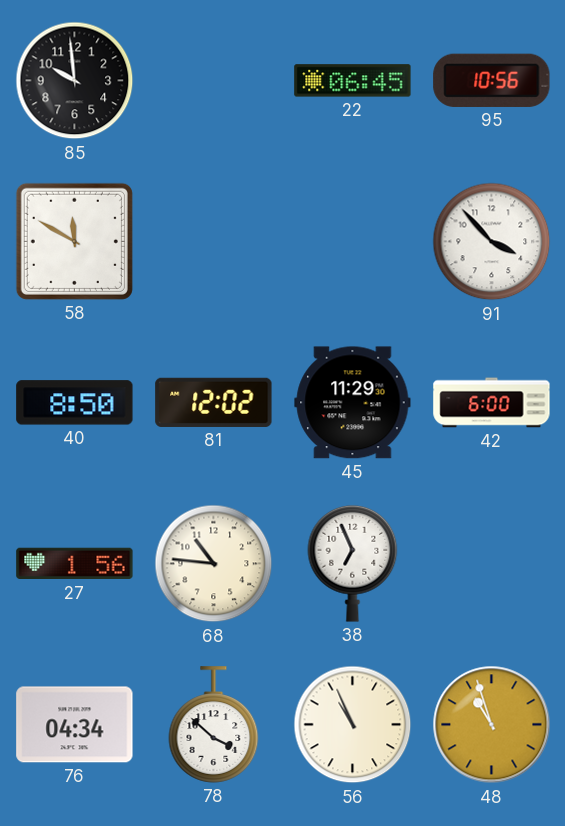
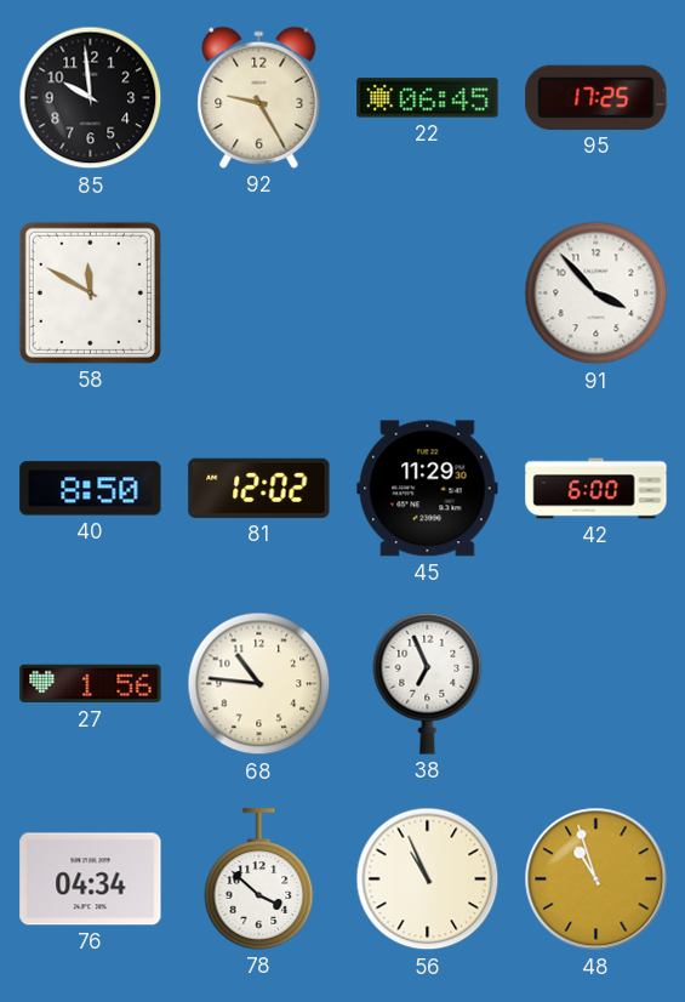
92: none -> 9:25 (259, 97)
95: 10:56 -> 17:25 (596, 97)
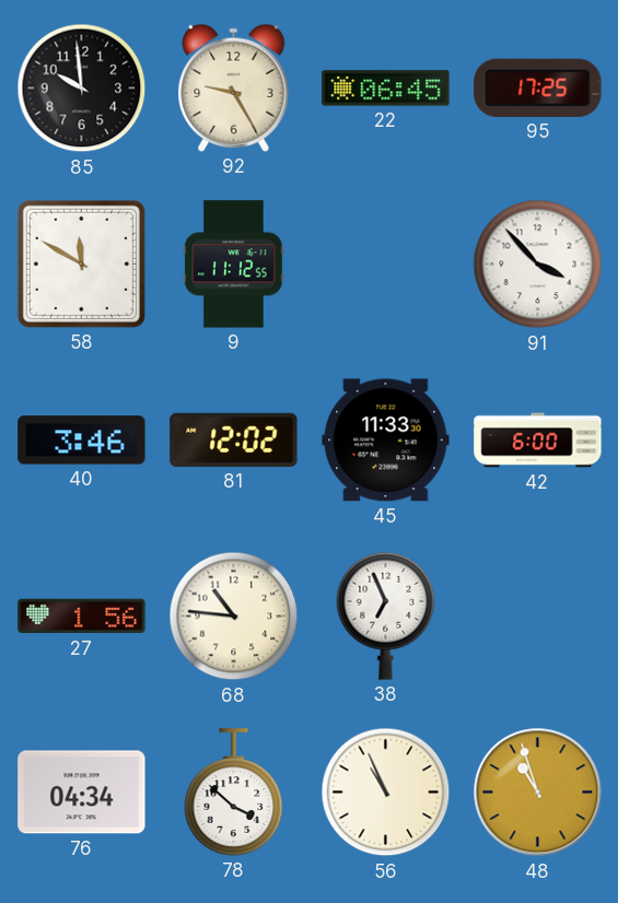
9: none -> 11:12 (234, 265)
40: 8:50 -> 3:46 (82, 441)
45: 11:29 -> 11:33 (386, 441)
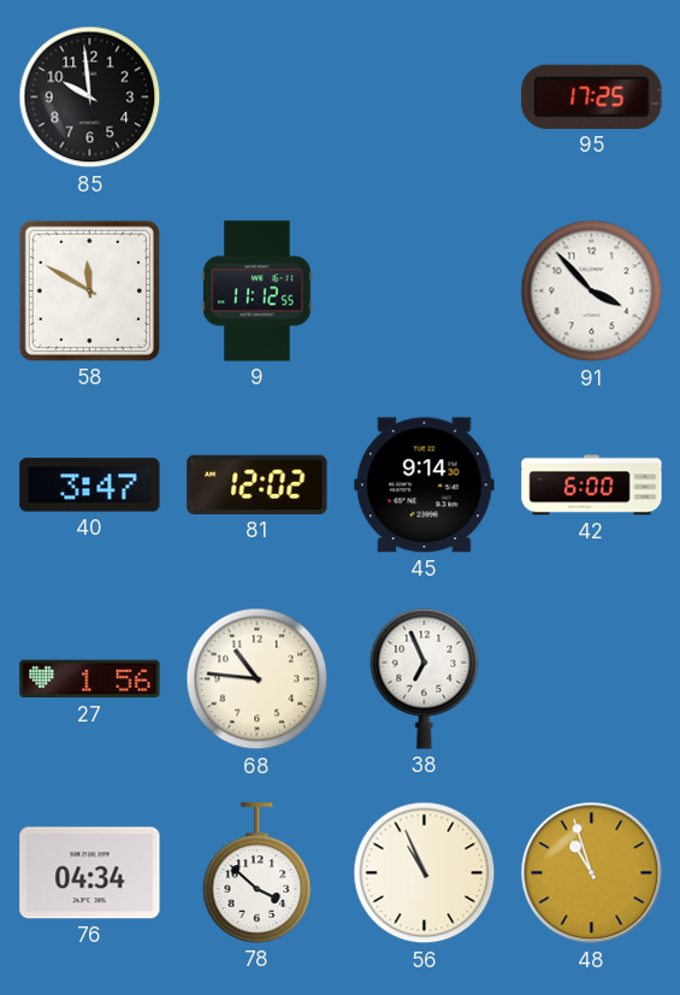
92: 9:25 -> none (234, 87)
22: 06:45 -> none (386, 89)
40: 3:46 -> 3:47 (90, 485)
45: 11:33 -> 9:14 (425, 485)
